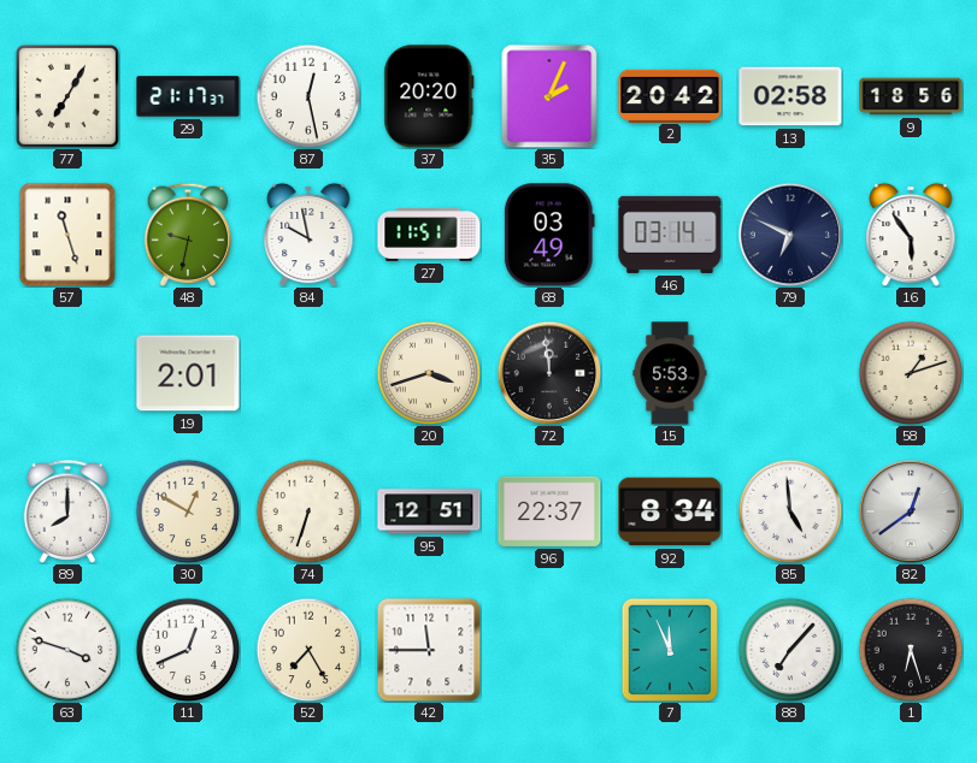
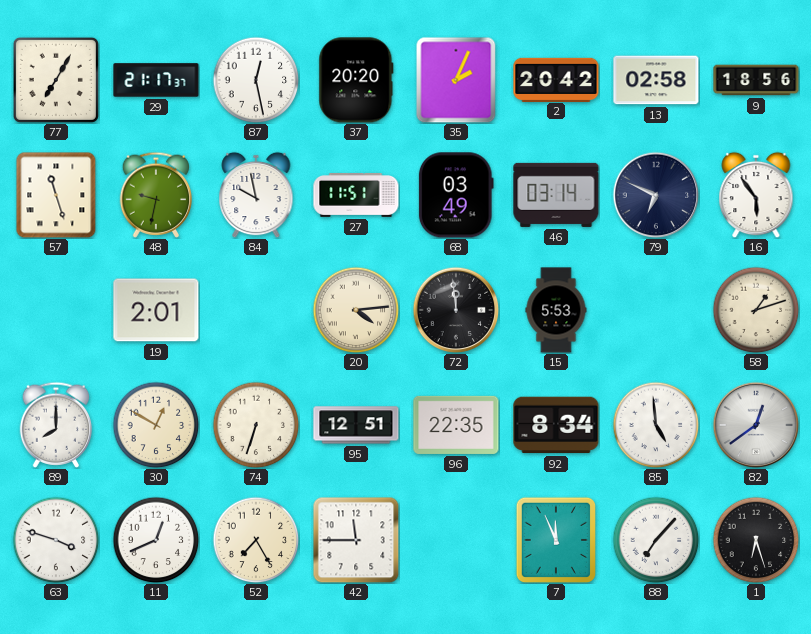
20: 3:42 -> 4:14 (356, 310)
96: 22:37 -> 22:35 (456, 425)
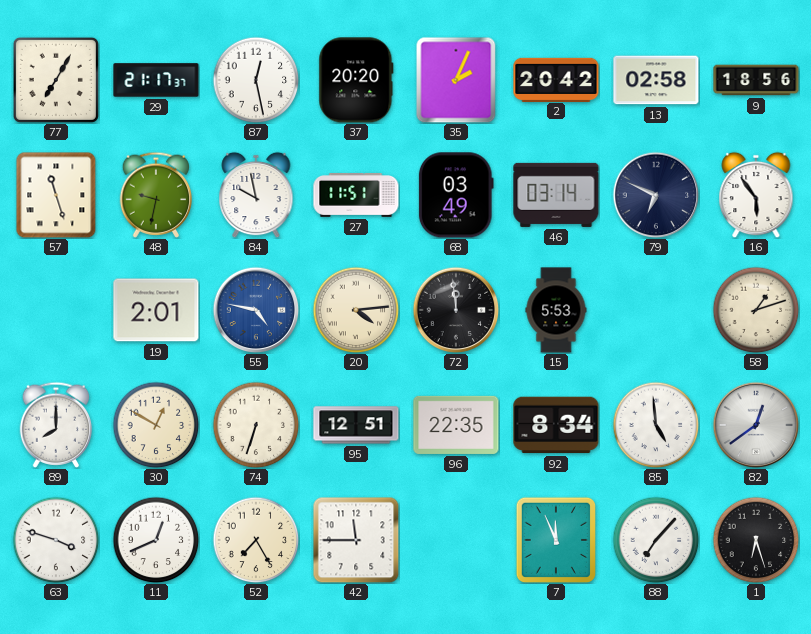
55: none -> 4:47 (256, 310)
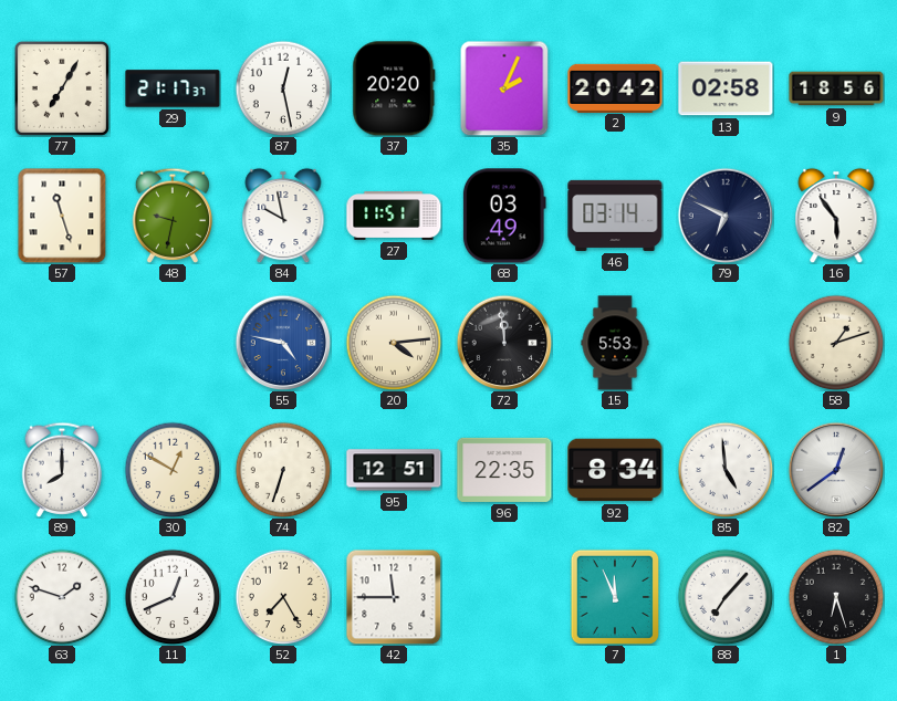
19: 2:01 -> none (156, 310)
63: 3:48 -> 1:48 (62, 597)
